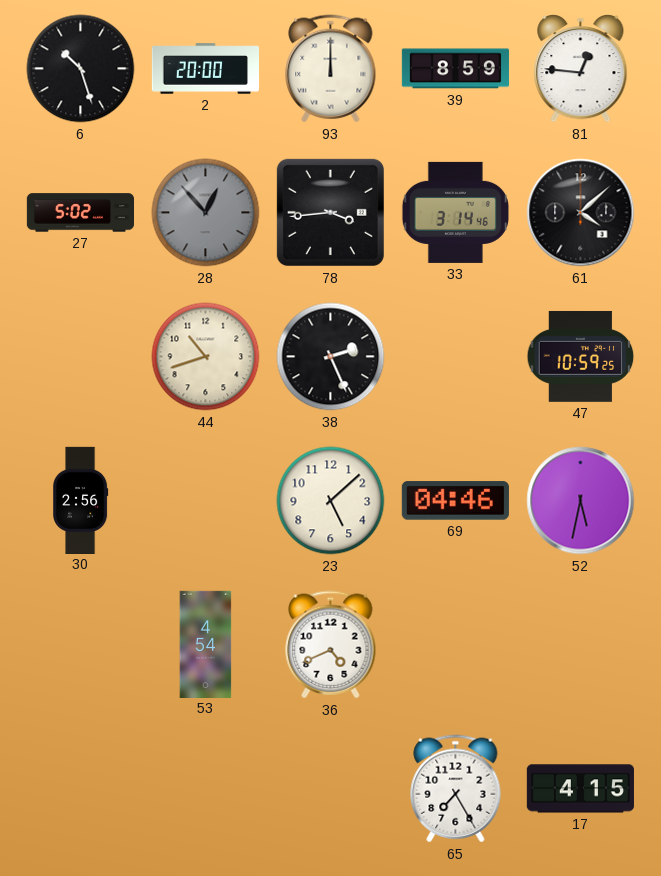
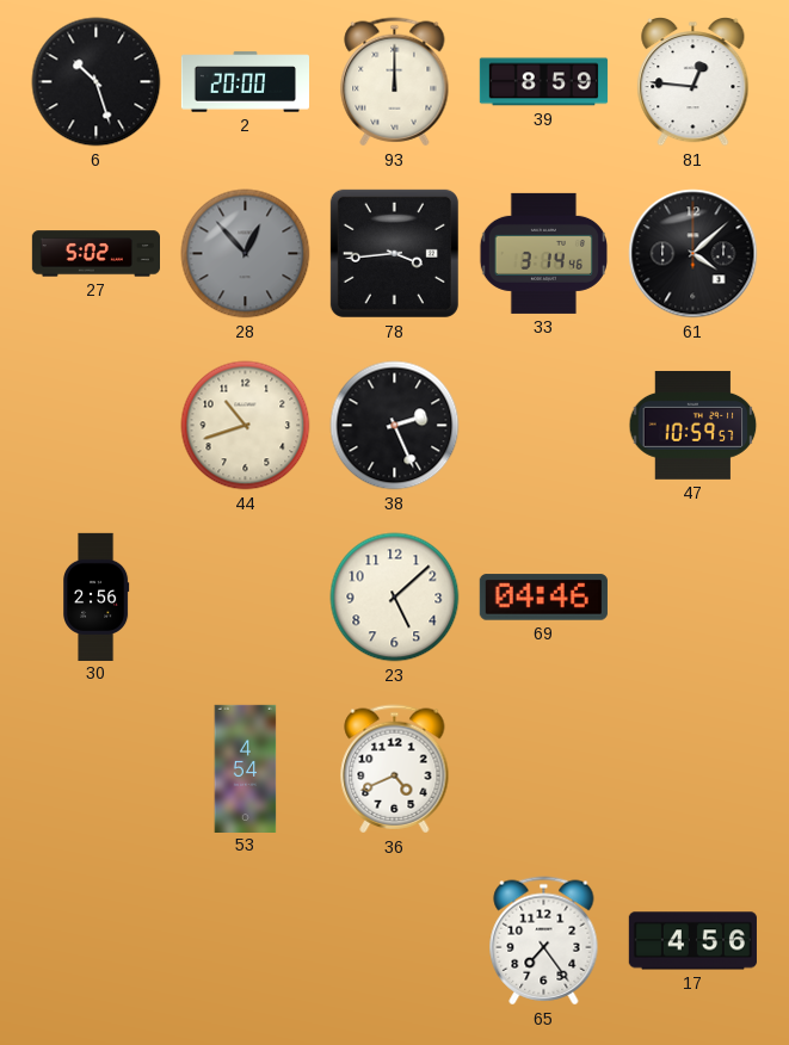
47: 10:59:25 -> 10:59:57 (694, 425)
52: 5:32 -> none (581, 501)
65: 7:25 -> 7:24 (544, 941)
17: 4:15 -> 4:56 (692, 941)
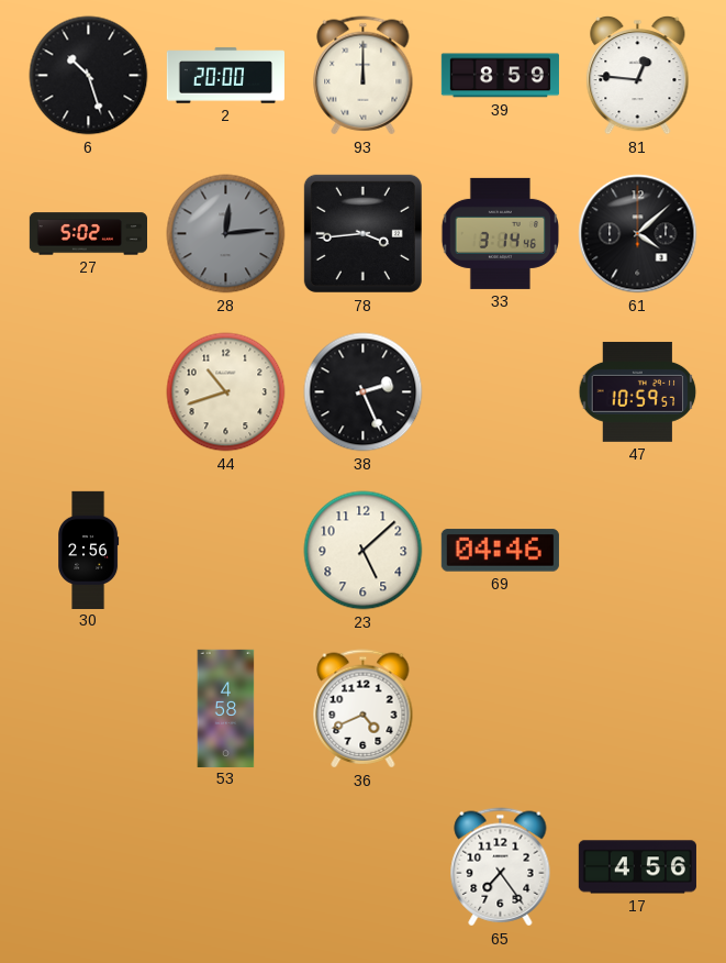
28: 12:53 -> 12:14 (226, 234)
53: 4:54 -> 4:58 (226, 708)
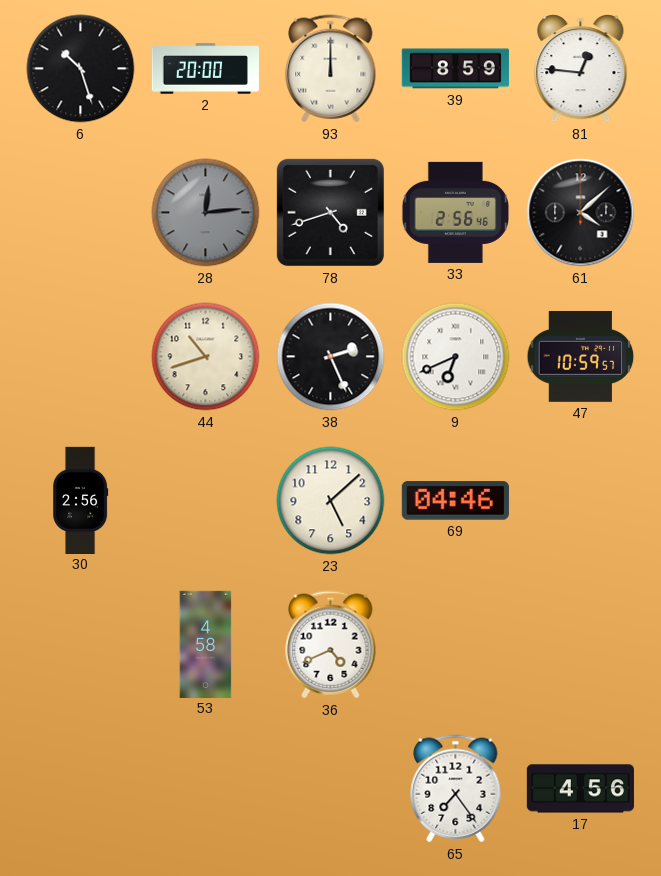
27: 5:02 -> none (88, 234)
78: 3:44 -> 4:42 (330, 212)
33: 3:14 -> 2:56 (455, 212)
9: none -> 6:41 (456, 357)
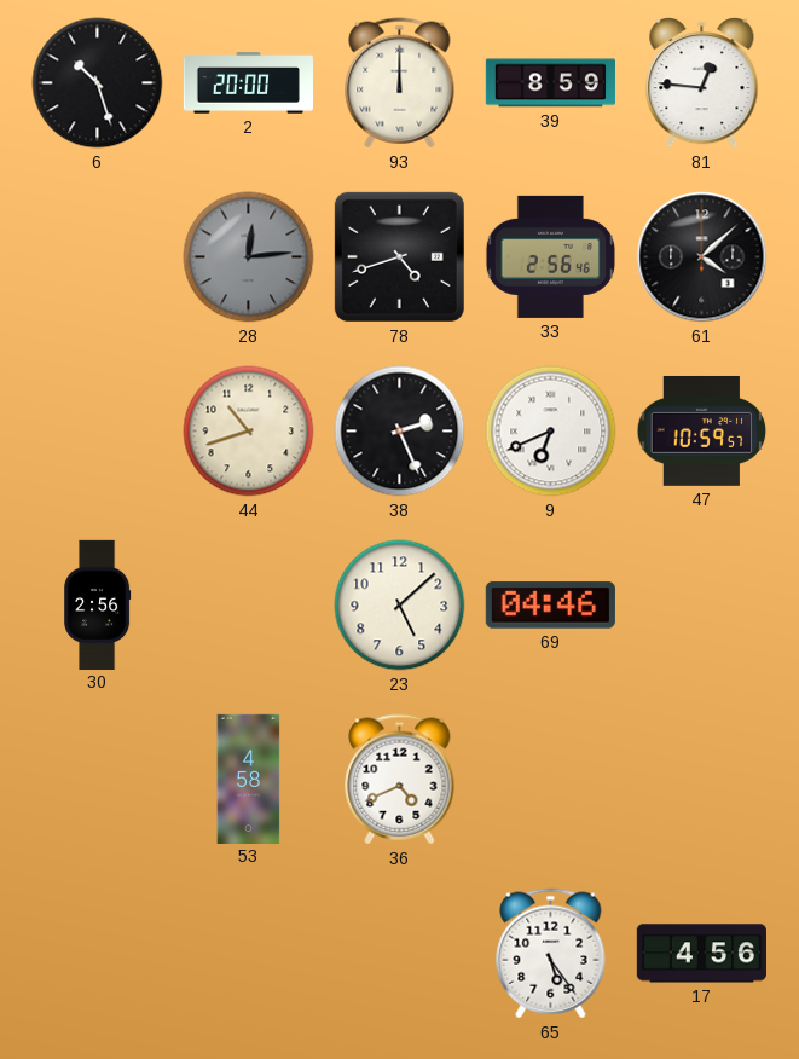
65: 7:24 -> 5:24 (551, 954)
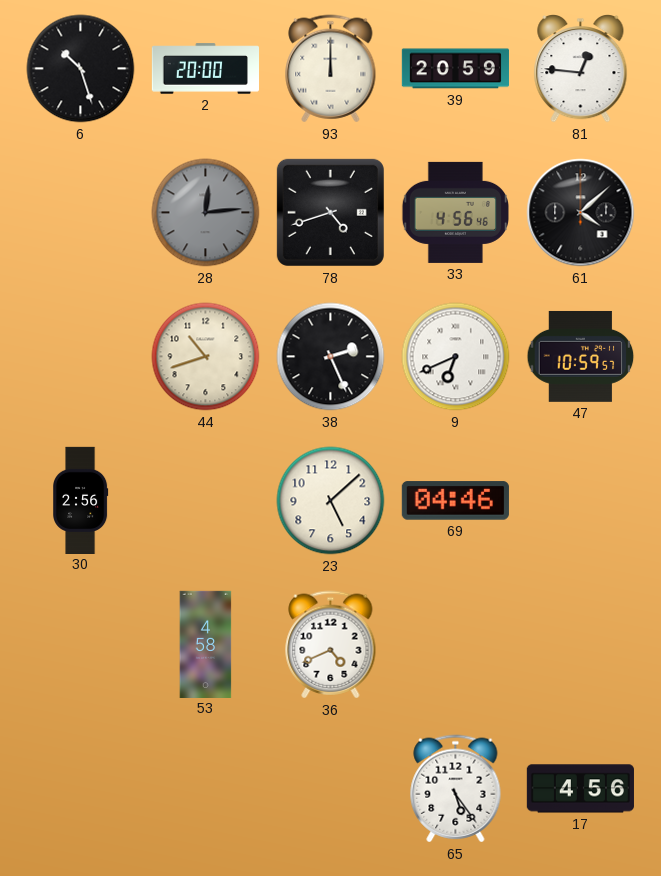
39: 8:59 -> 20:59 (455, 69)
33: 2:56 -> 4:56 (455, 212)
